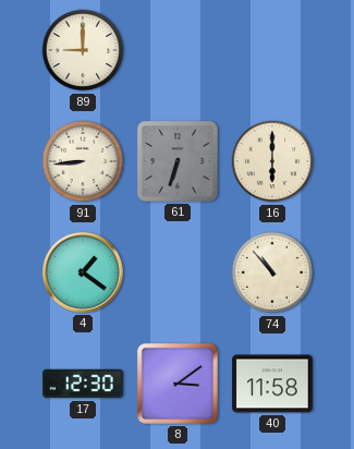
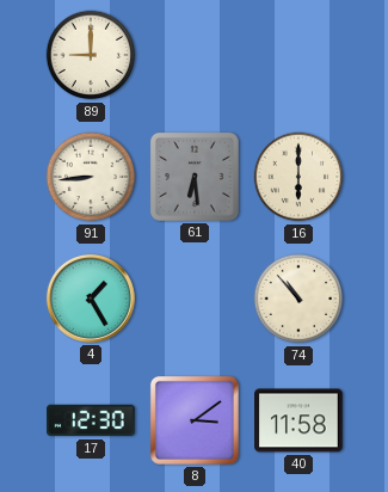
61: 6:33 -> 6:29 (195, 177)
4: 1:21 -> 1:25 (91, 299)
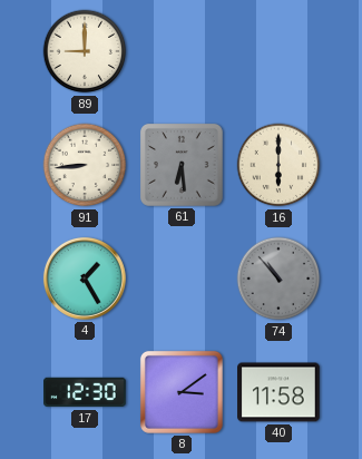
74 dial: cream -> grey (278, 279)
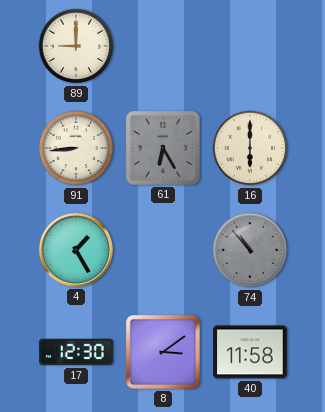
61: 6:29 -> 6:25 (163, 148)
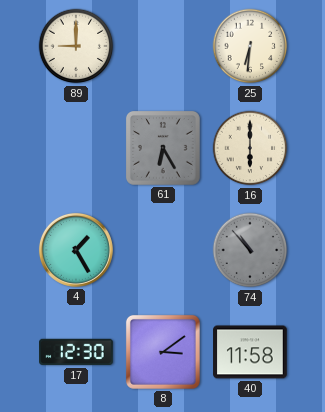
25: none -> 6:31 (250, 46)
91: 8:44 -> none (76, 148)
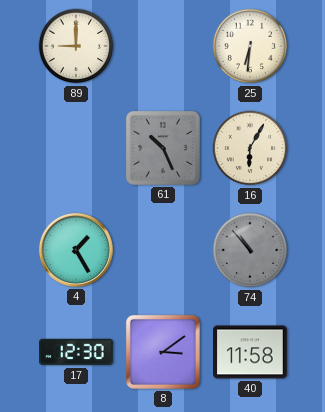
61: 6:25 -> 10:26 (163, 148)
16: 6:00 -> 6:05 (250, 148)
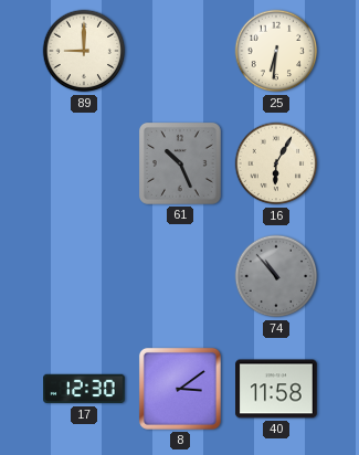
4: 1:25 -> none (76, 250)
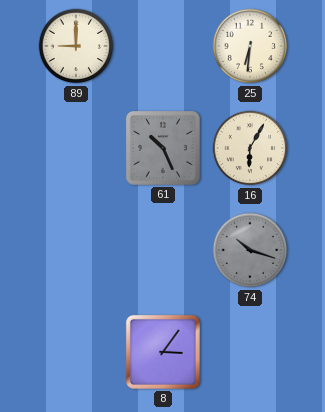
74: 10:53 -> 10:18 (250, 250)
17: 12:30 -> none (84, 389)
8: 3:09 -> 3:06 (163, 352)
40: 11:58 -> none (276, 389)
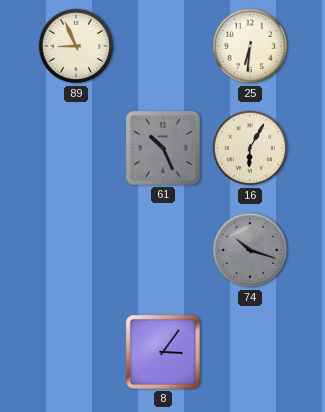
89: 9:00 -> 8:56 (76, 46)
